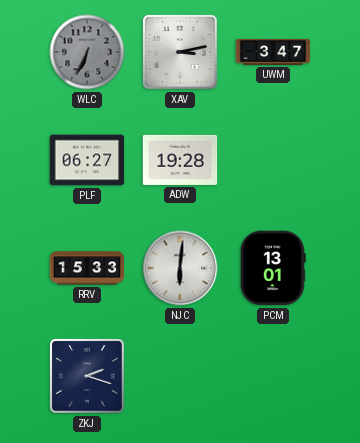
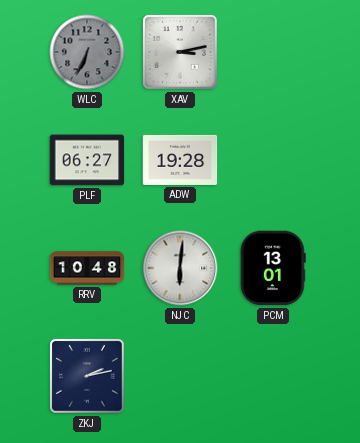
UWM: 3:47 -> none (273, 52)
RRV: 15:33 -> 10:48 (87, 268)
ZKJ: 2:18 -> 2:13 (88, 377)
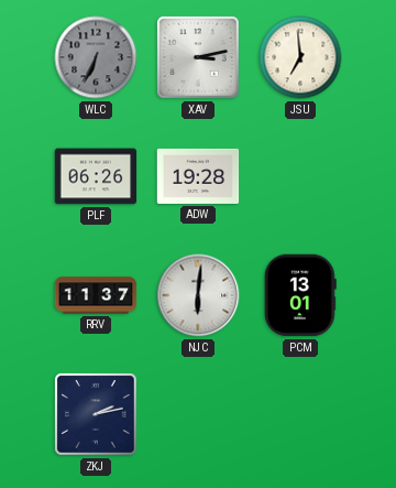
JSU: none -> 6:59 (300, 57)
PLF: 06:27 -> 06:26 (96, 176)
RRV: 10:48 -> 11:37 (96, 295)
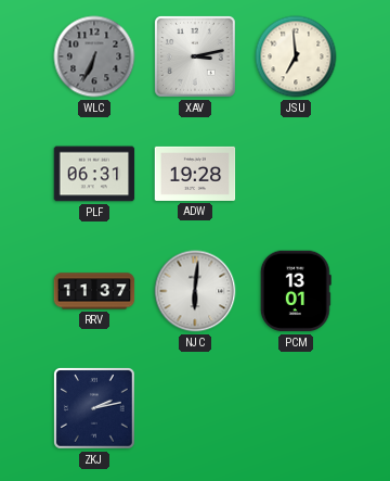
PLF: 06:26 -> 06:31 (94, 174)
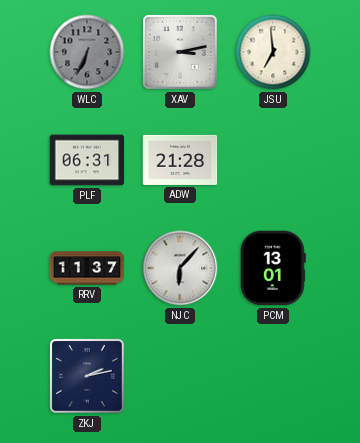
ADW: 19:28 -> 21:28 (180, 160)
NJC: 6:01 -> 6:07 (180, 268)
